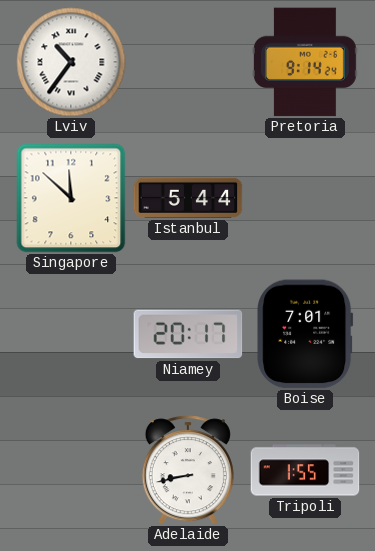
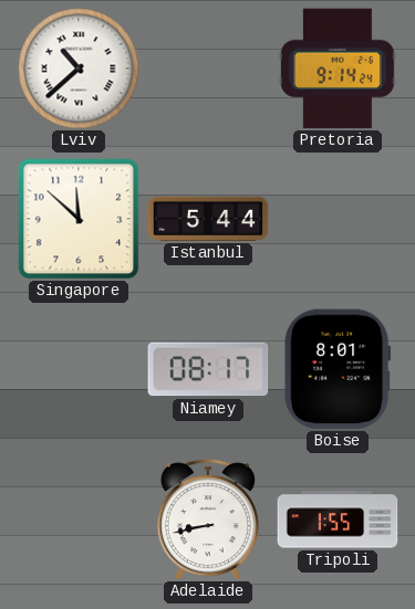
Lviv: 10:36 -> 10:38 (79, 69)
Niamey: 20:17 -> 08:17 (208, 369)
Boise: 7:01 -> 8:01 (338, 369)
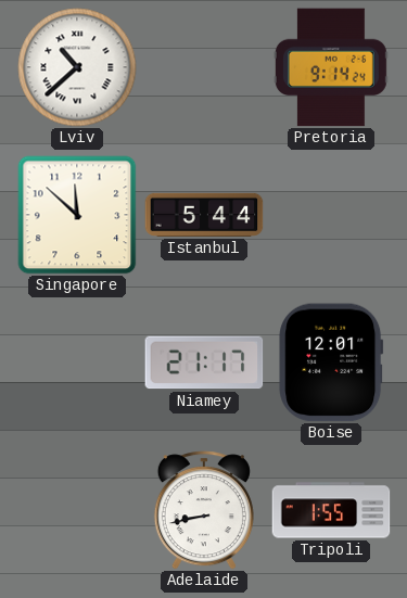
Niamey: 08:17 -> 21:17 (204, 362)
Boise: 8:01 -> 12:01 (331, 362)
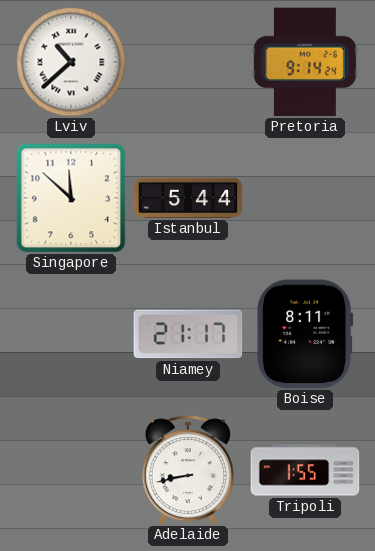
Boise: 12:01 -> 8:11 (305, 334)
